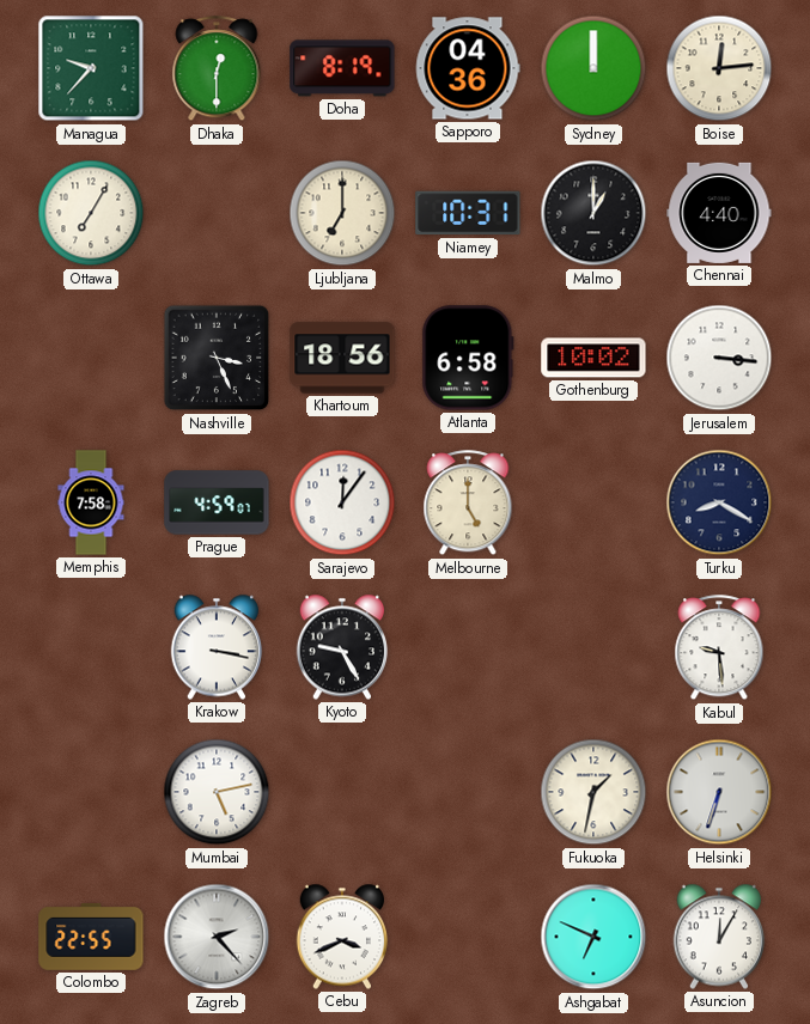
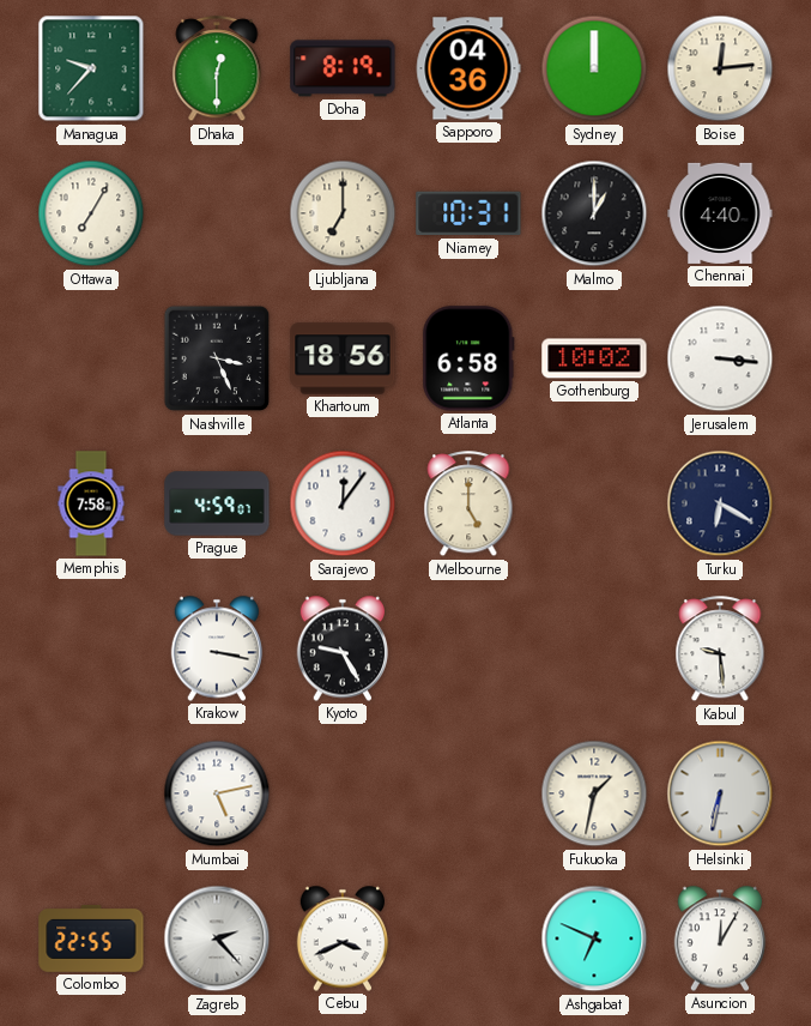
Turku: 8:20 -> 6:20 (720, 503)
Helsinki: 6:33 -> 6:32 (720, 793)
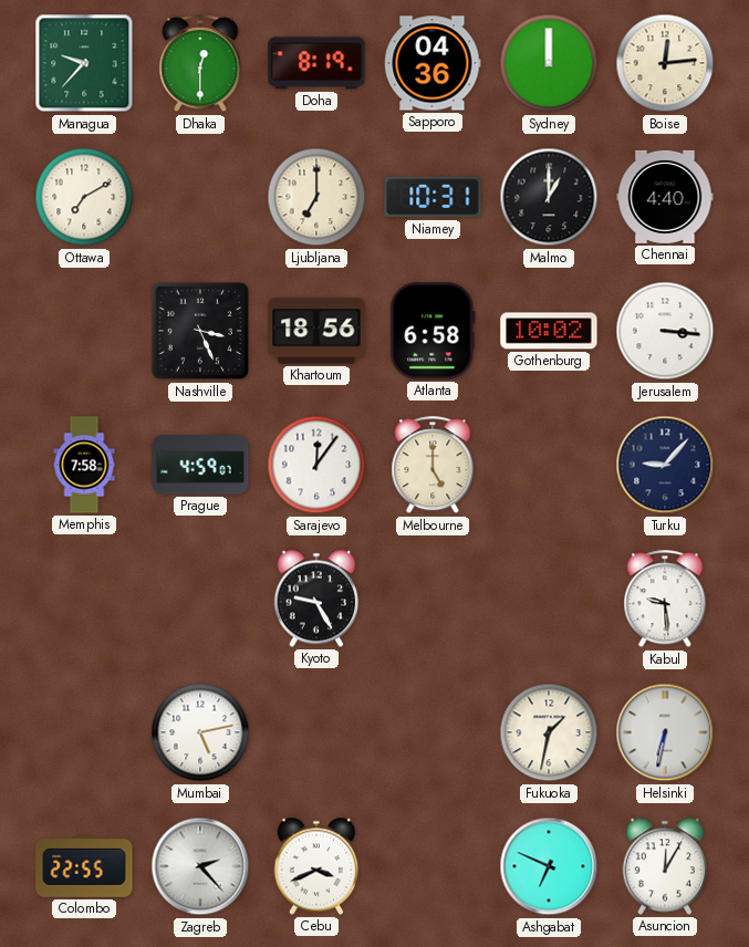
Ottawa: 7:05 -> 7:10 (84, 197)
Turku: 6:20 -> 9:07 (665, 465)
Krakow: 3:17 -> none (217, 648)
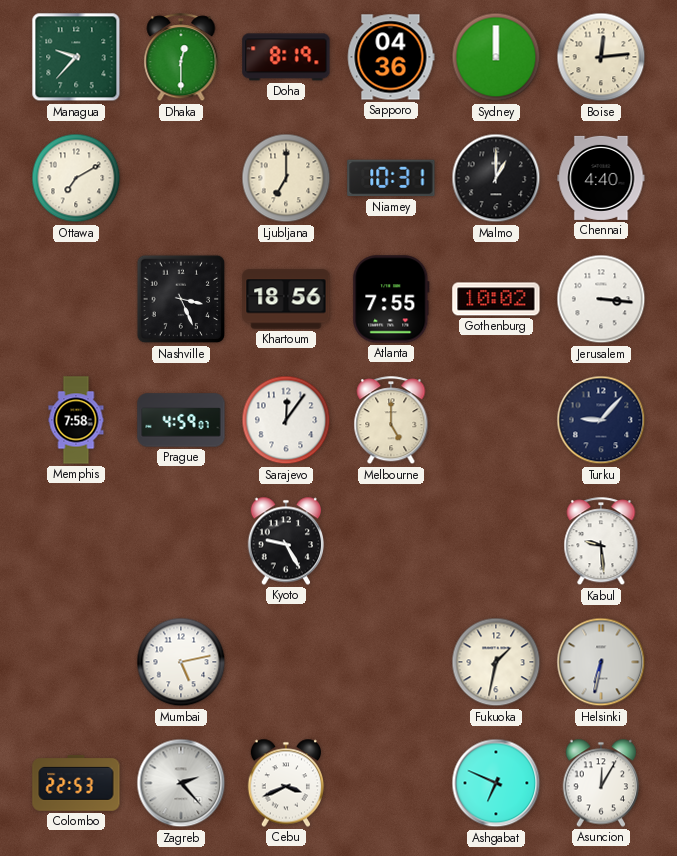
Atlanta: 6:58 -> 7:55 (391, 299)
Colombo: 22:55 -> 22:53 (76, 783)
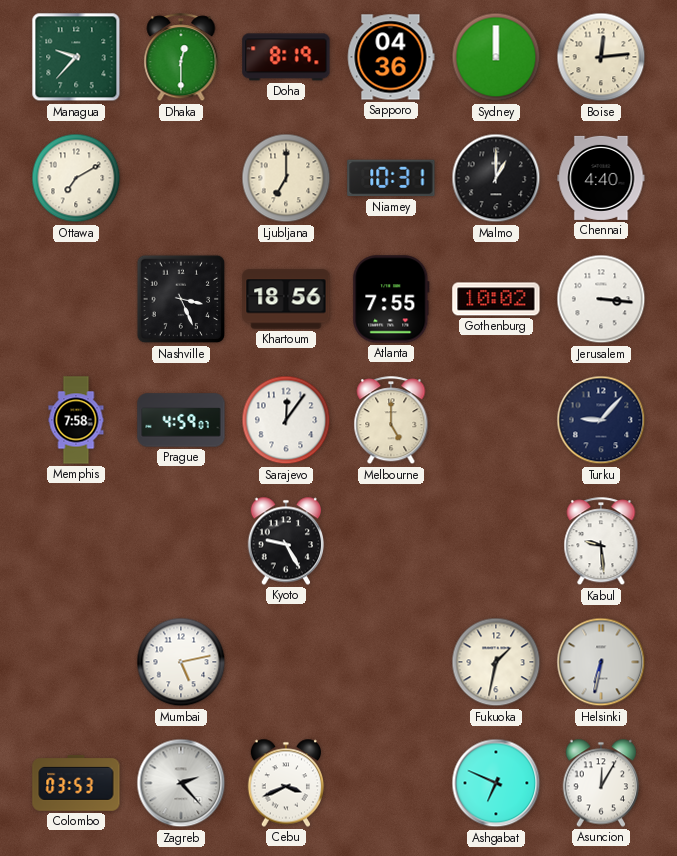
Colombo: 22:53 -> 03:53 (76, 783)
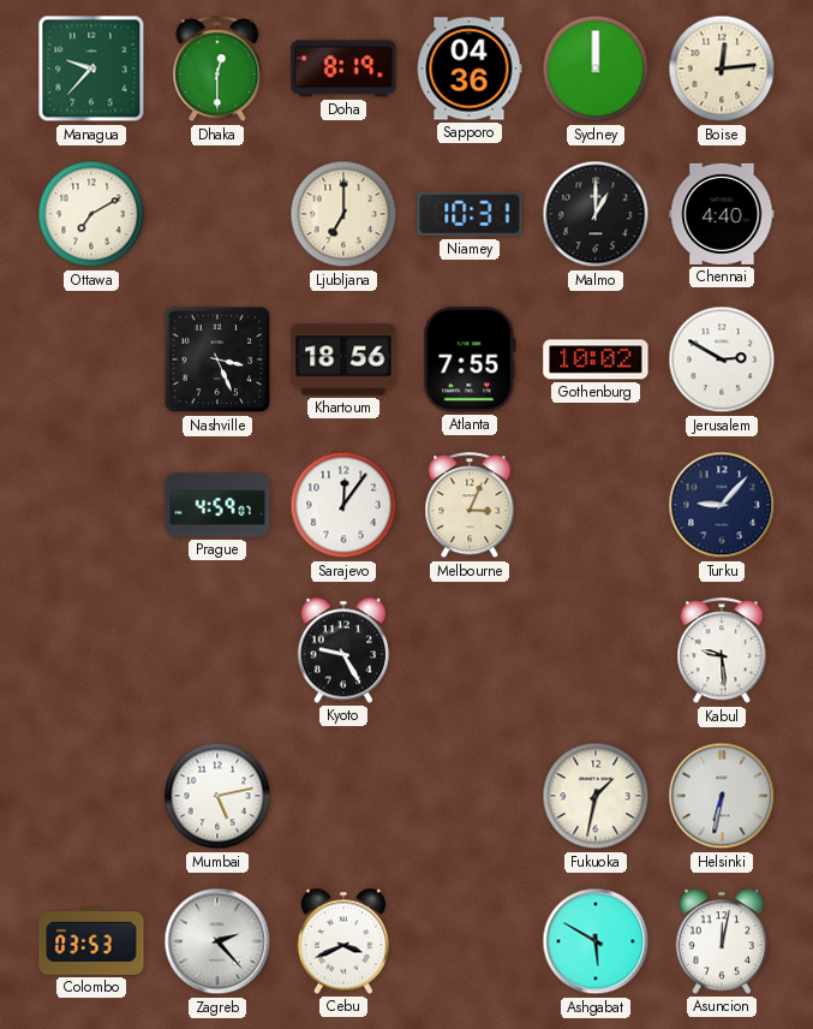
Jerusalem: 3:16 -> 2:50 (722, 359)
Memphis: 7:58 -> none (76, 420)
Melbourne: 5:00 -> 3:04 (470, 506)
Ashgabat: 6:49 -> 5:50 (596, 941)
Asuncion: 12:05 -> 12:02 (722, 941)
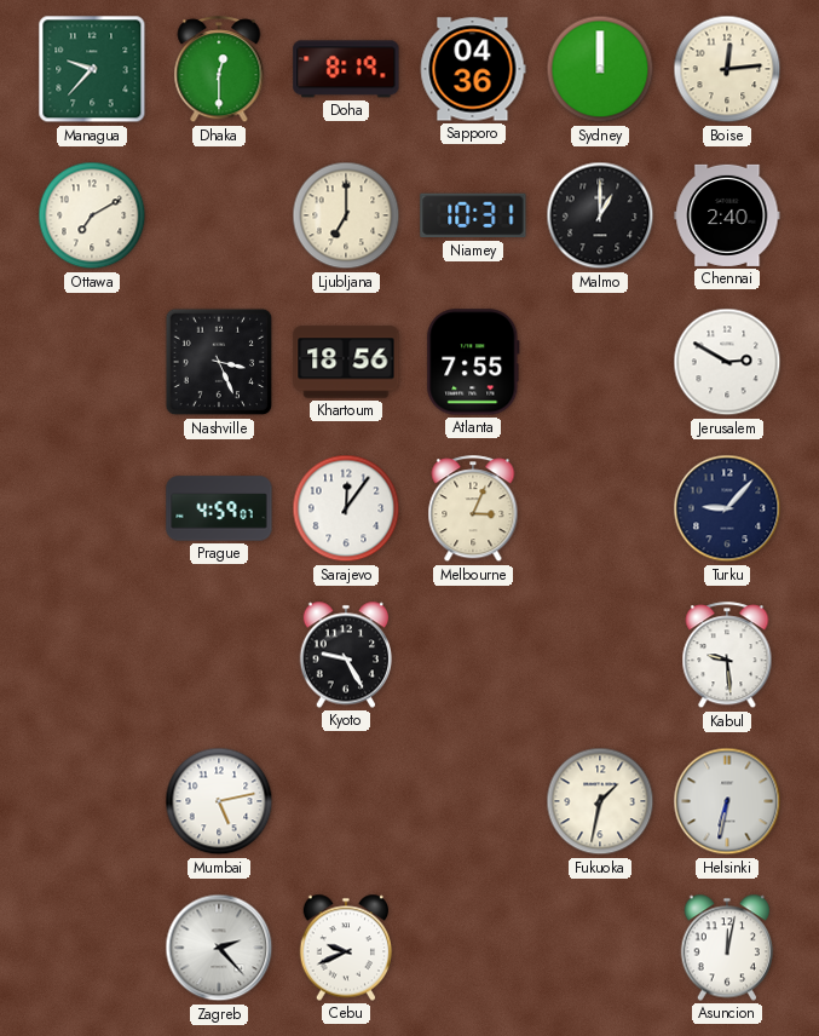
Chennai: 4:40 -> 2:40 (727, 215)
Gothenburg: 10:02 -> none (596, 359)
Colombo: 03:53 -> none (91, 941)
Cebu: 3:41 -> 9:41 (346, 948)
Ashgabat: 5:50 -> none (596, 941)
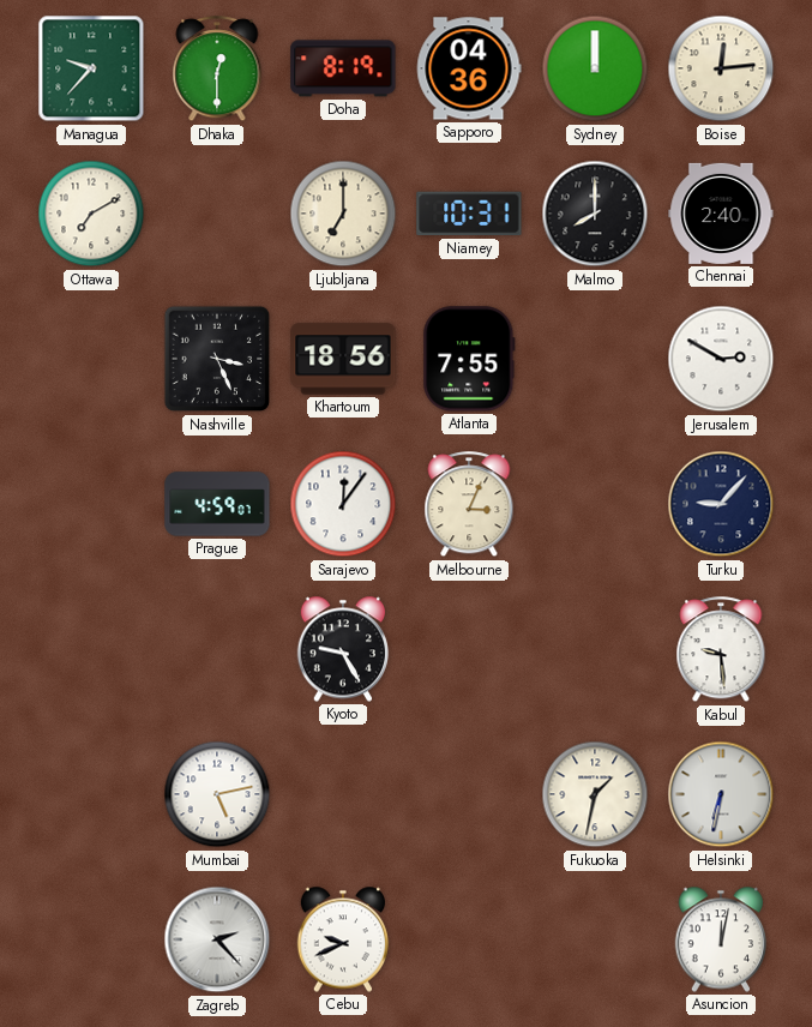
Malmo: 1:00 -> 8:00 (595, 214)
